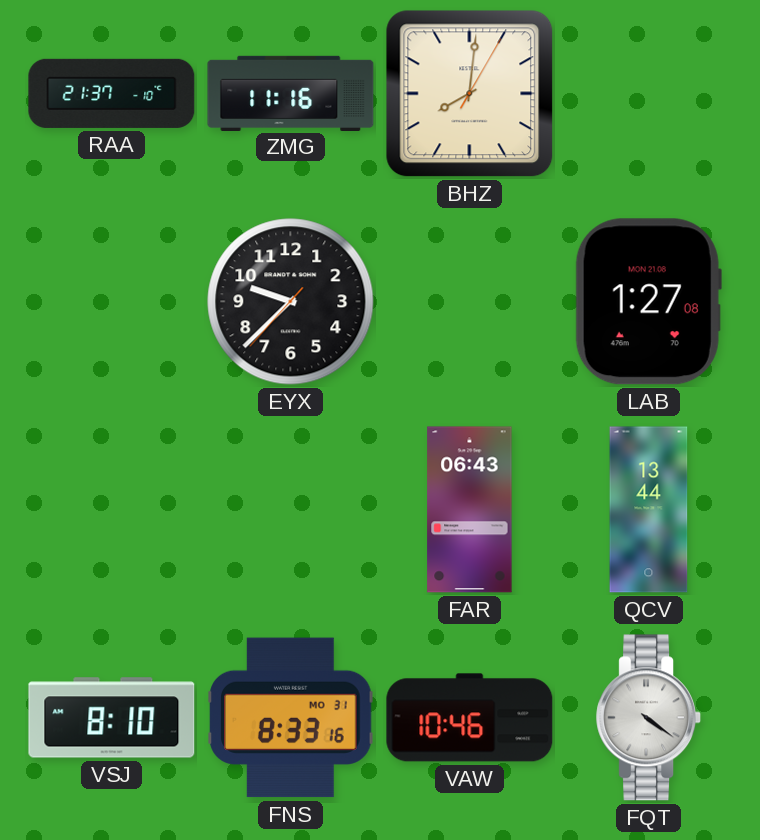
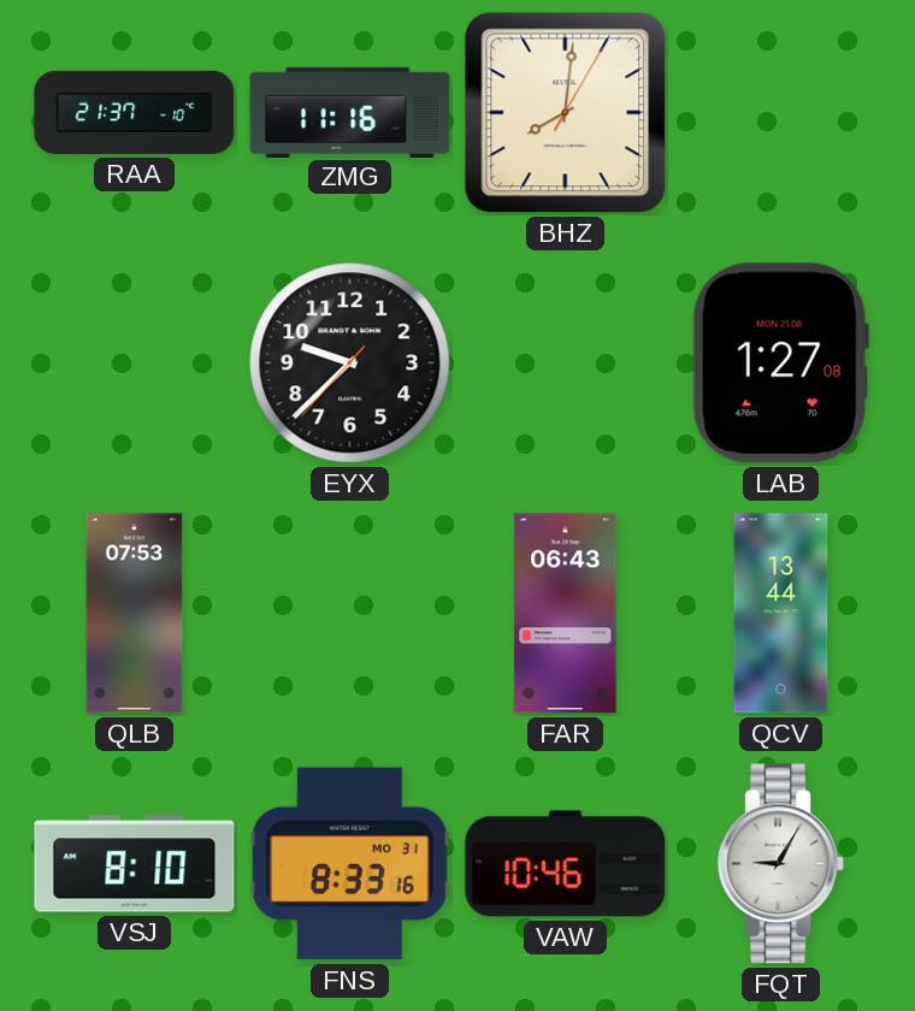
QLB: none -> 07:53 (135, 614)
FQT: 4:21 -> 9:05 (781, 864)
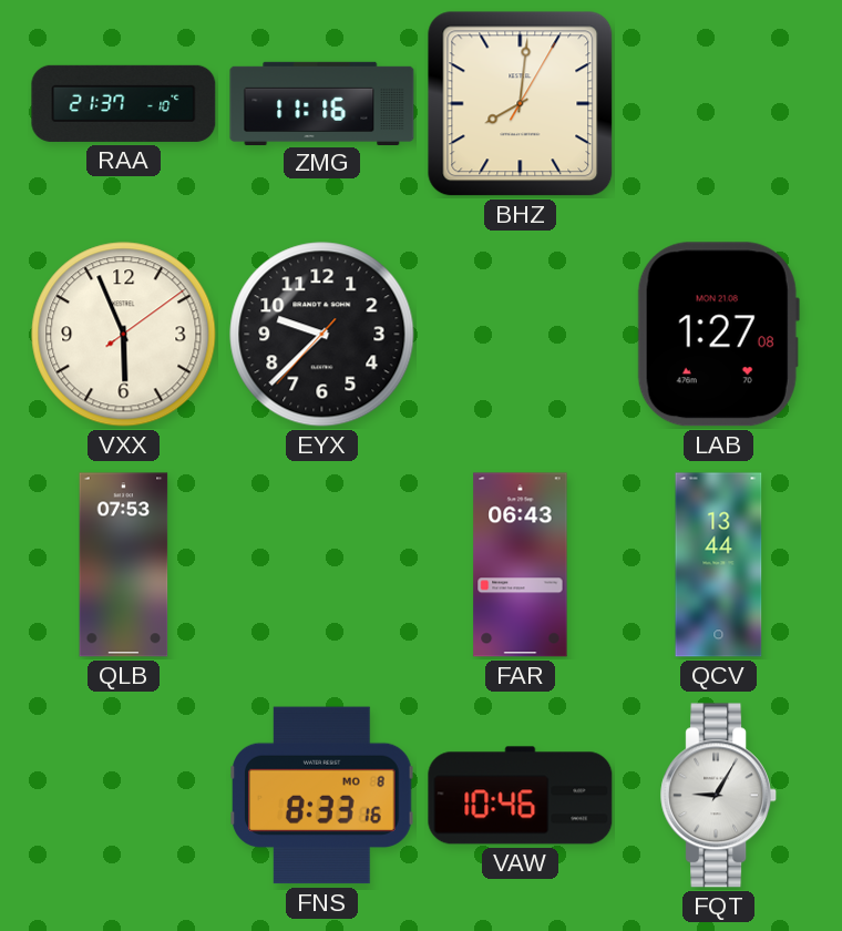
VXX: none -> 5:56 (124, 335)
VSJ: 8:10 -> none (135, 864)
FNS date: MO 31 -> MO 8 (322, 796)
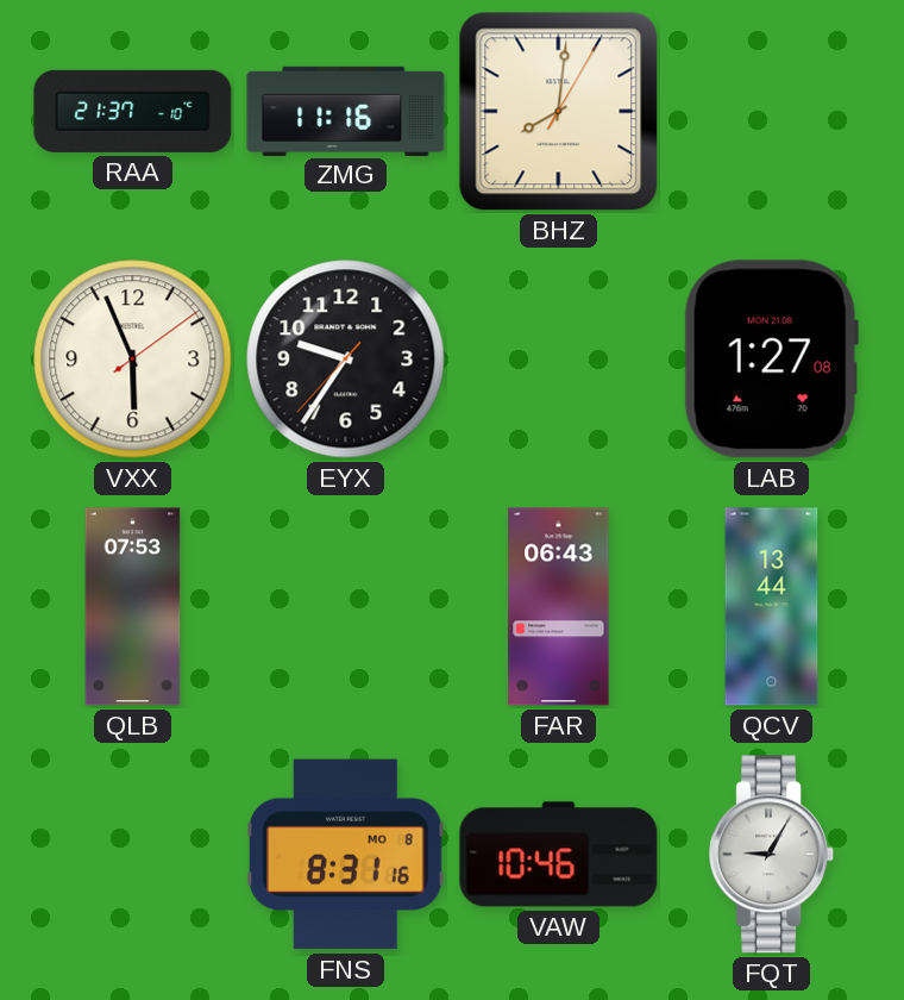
EYX: 9:37 -> 9:35 (346, 360)
FNS: 8:33 -> 8:31 (346, 855)
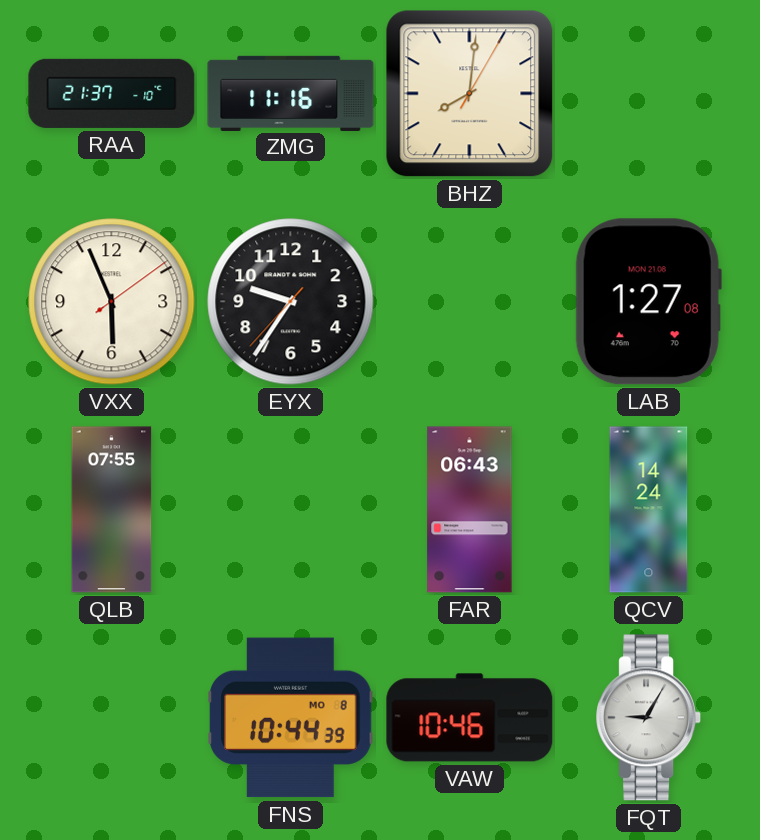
QLB: 07:53 -> 07:55 (112, 510)
QCV: 13:44 -> 14:24 (649, 510)
FNS: 8:31 -> 10:44 (291, 718)
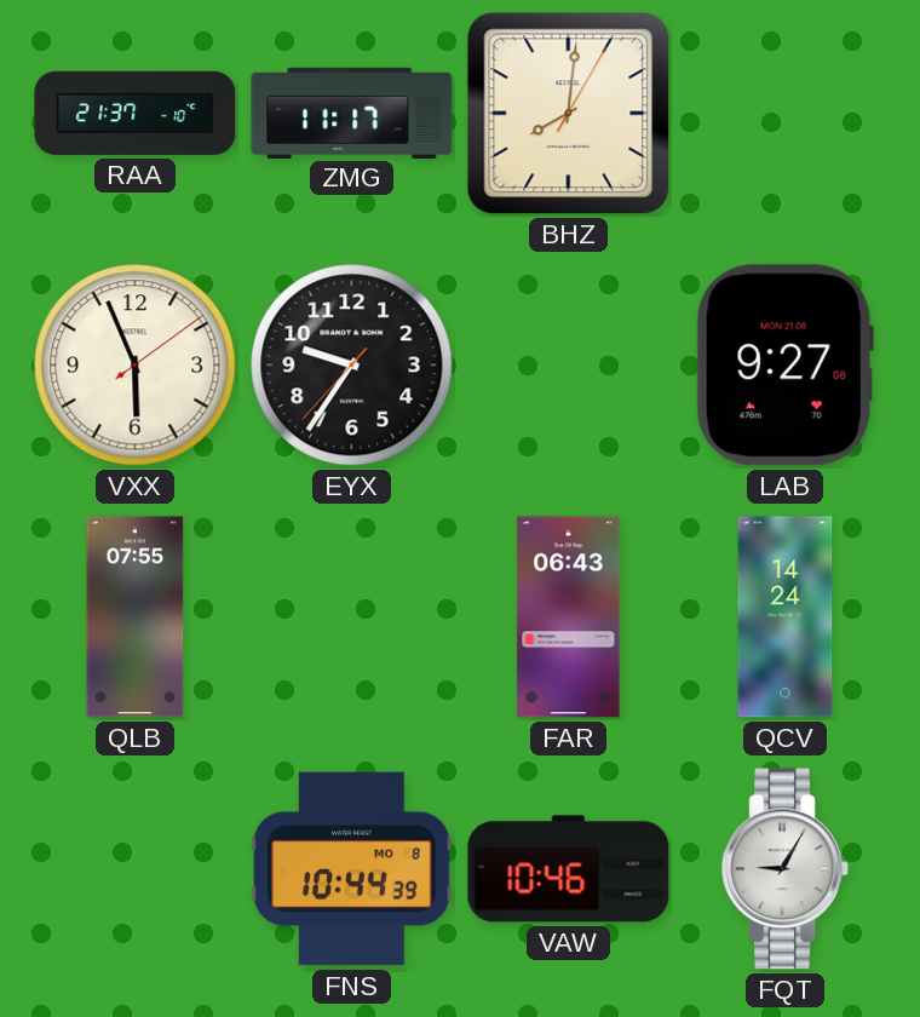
ZMG: 11:16 -> 11:17 (352, 113)
LAB: 1:27 -> 9:27 (784, 366)
